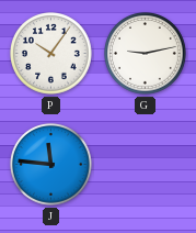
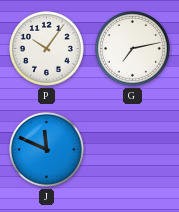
G: 9:13 -> 7:13 (133, 49)
J: 11:46 -> 11:49 (47, 150)
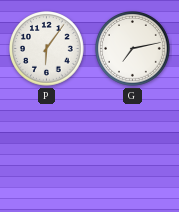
P: 10:06 -> 6:06 (47, 49)
J: 11:49 -> none (47, 150)
